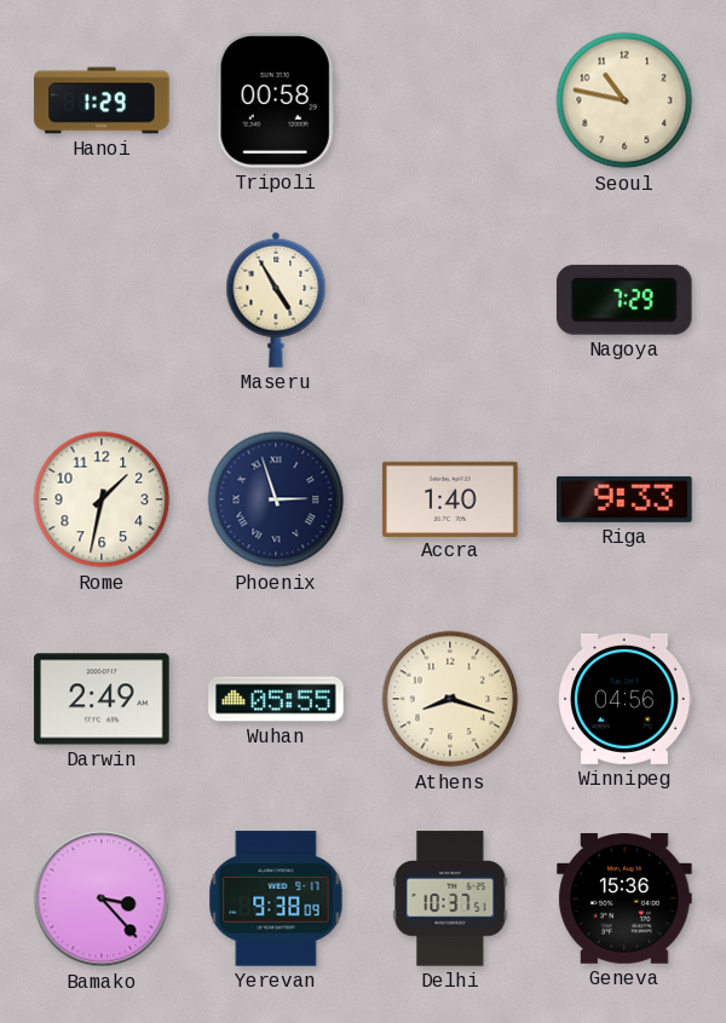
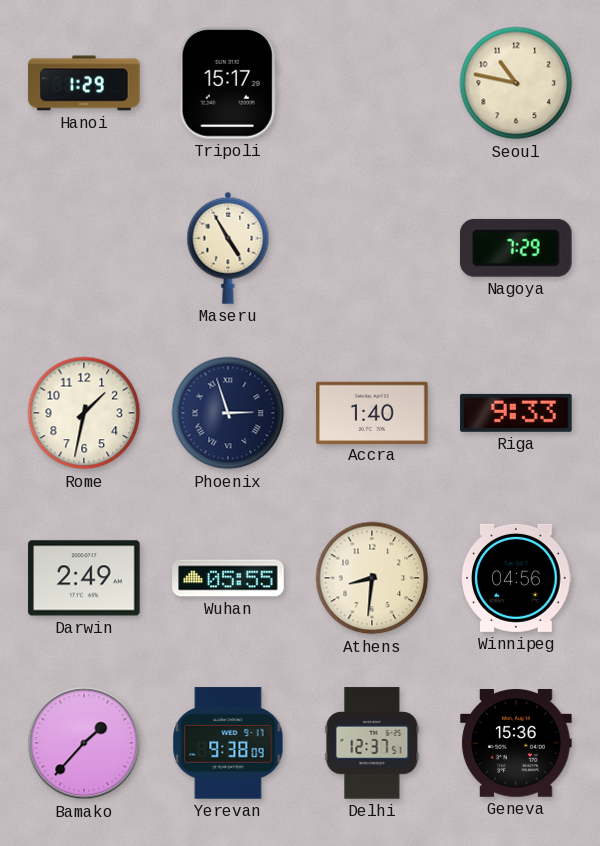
Tripoli: 00:58 -> 15:17 (228, 83)
Athens: 8:18 -> 8:31 (372, 578)
Bamako: 3:23 -> 1:37 (84, 743)
Delhi: 10:37 -> 12:37 (372, 743)
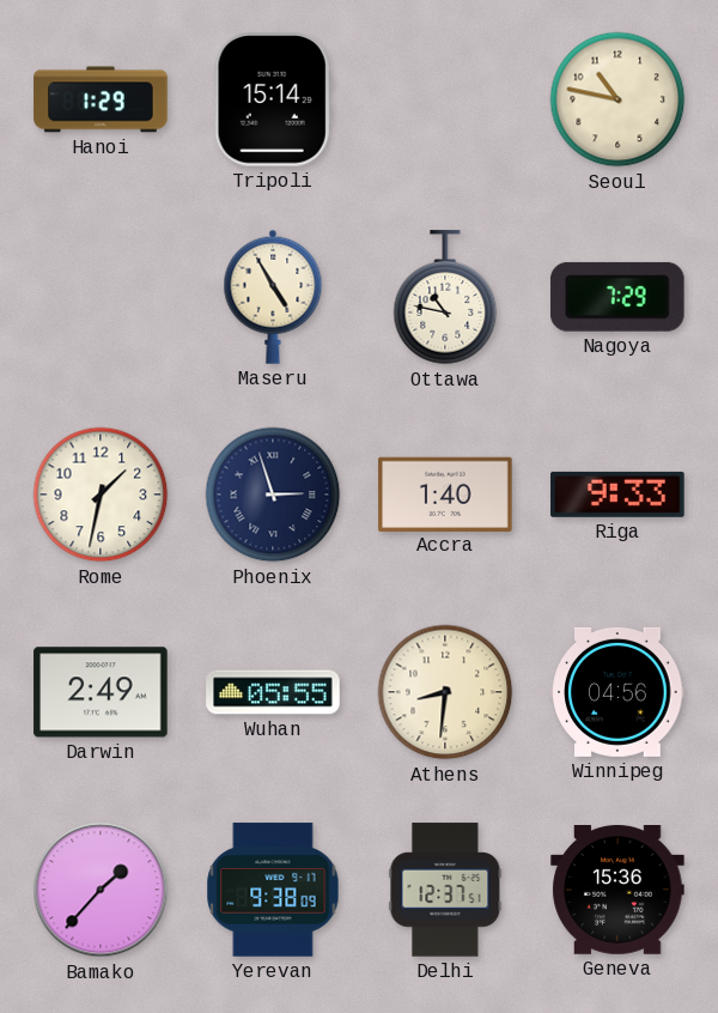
Tripoli: 15:17 -> 15:14 (273, 99)
Ottawa: none -> 10:47 (445, 298)
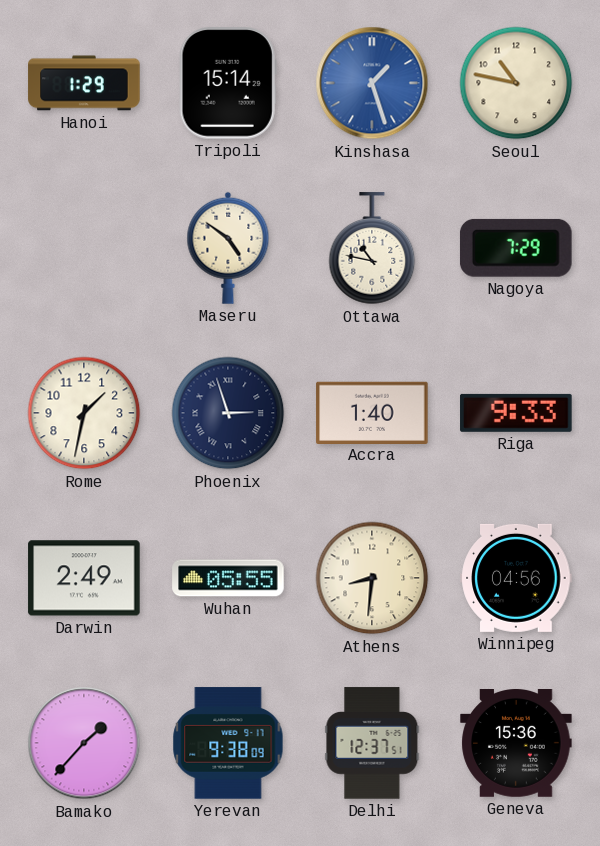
Kinshasa: none -> 1:27 (372, 83)
Maseru: 4:55 -> 4:51 (228, 248)
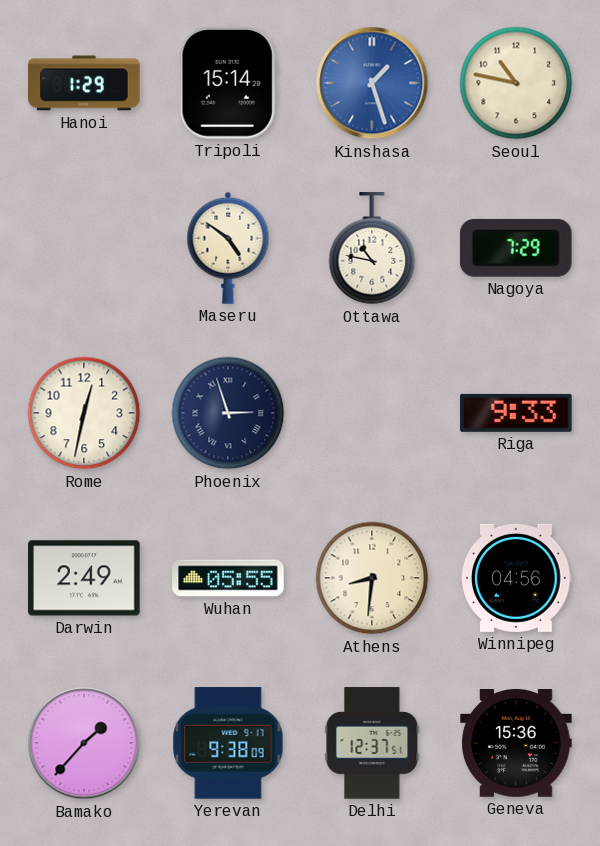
Rome: 1:32 -> 12:32 (84, 413)
Accra: 1:40 -> none (372, 412)
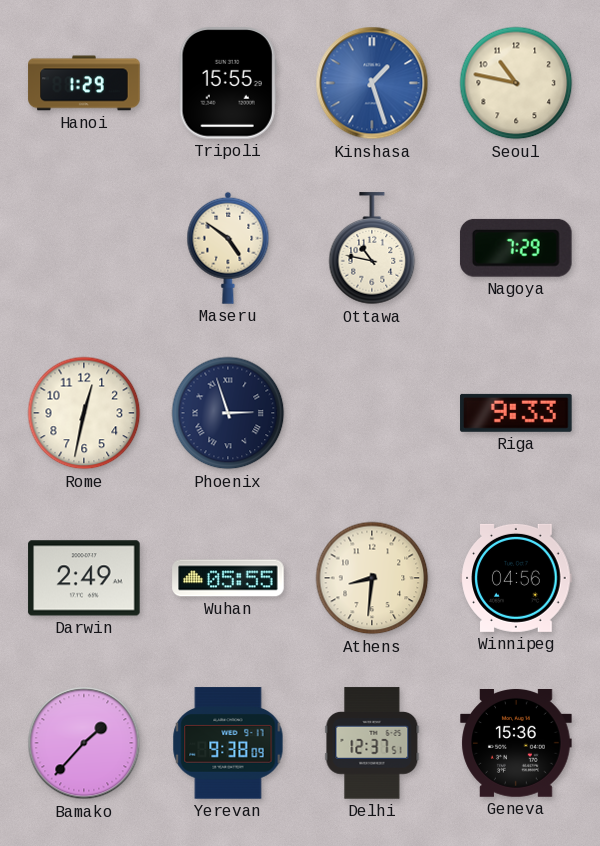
Tripoli: 15:14 -> 15:55 (228, 83)
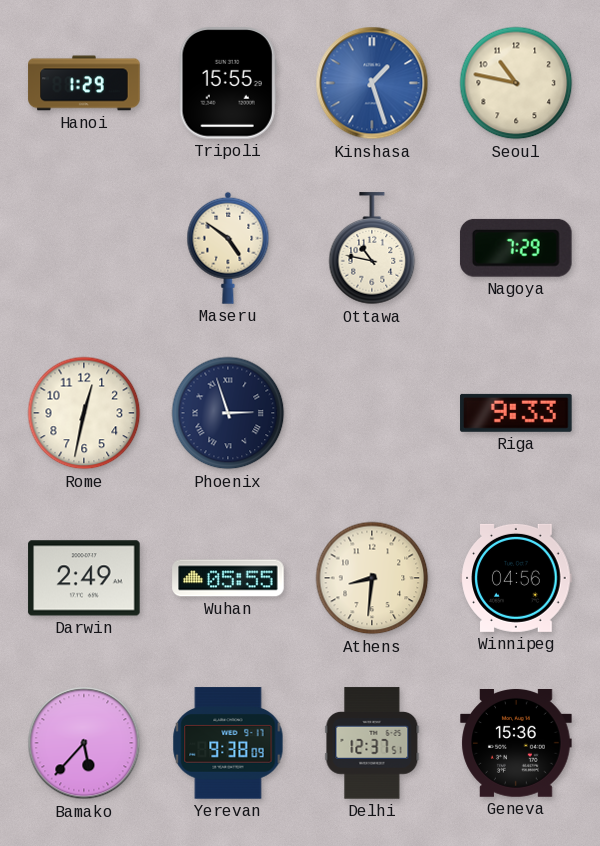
Bamako: 1:37 -> 5:37 (84, 743)
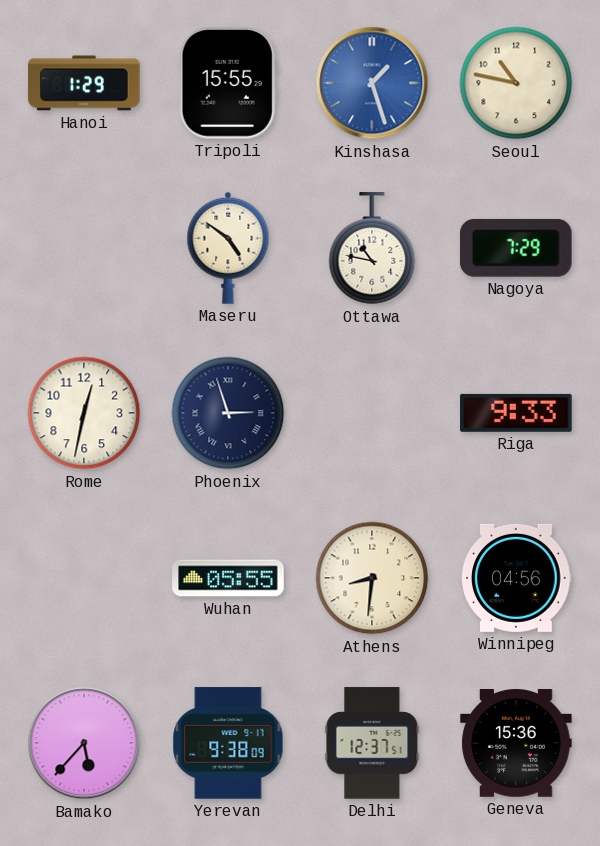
Darwin: 2:49 -> none (84, 578)
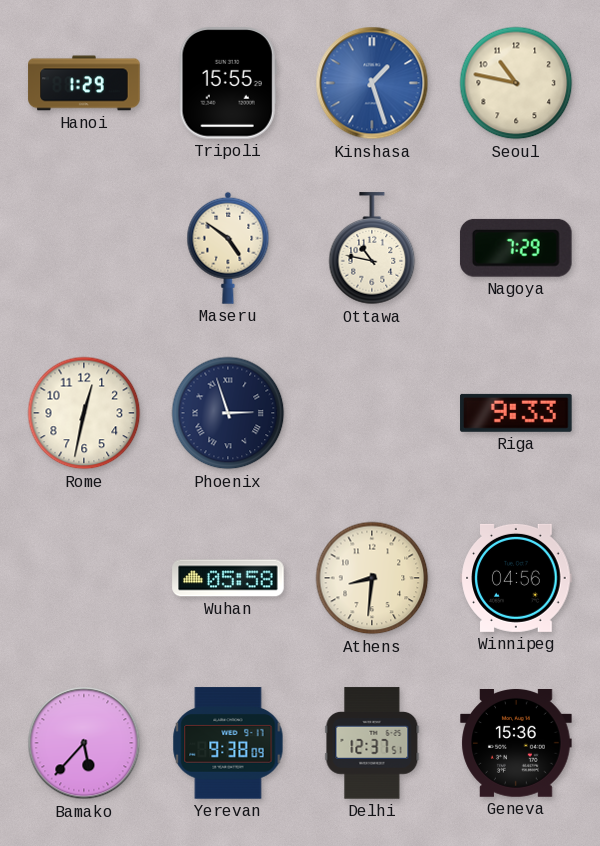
Wuhan: 05:55 -> 05:58 (228, 578)
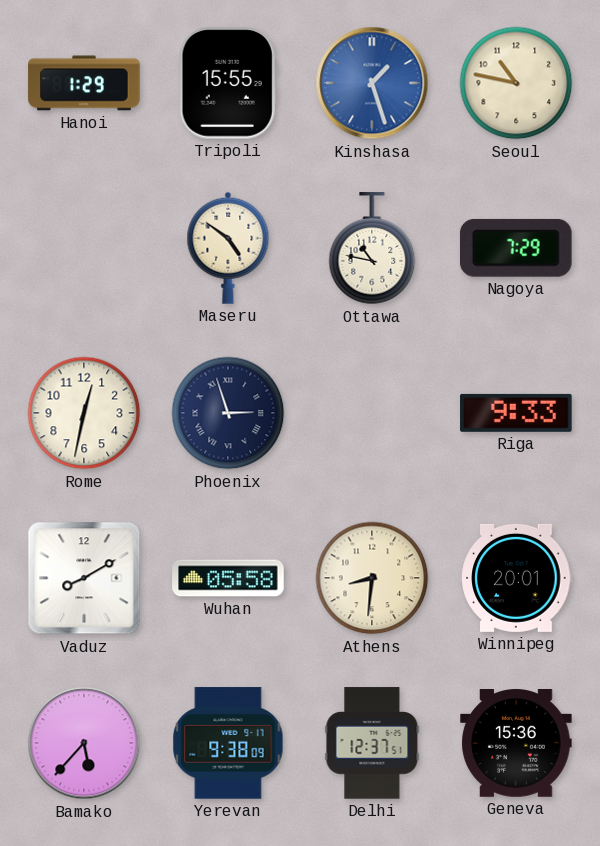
Vaduz: none -> 8:10 (84, 578)
Winnipeg: 04:56 -> 20:01 (516, 578)
